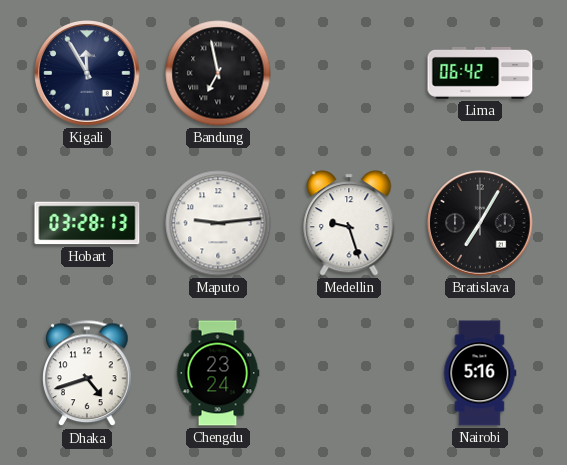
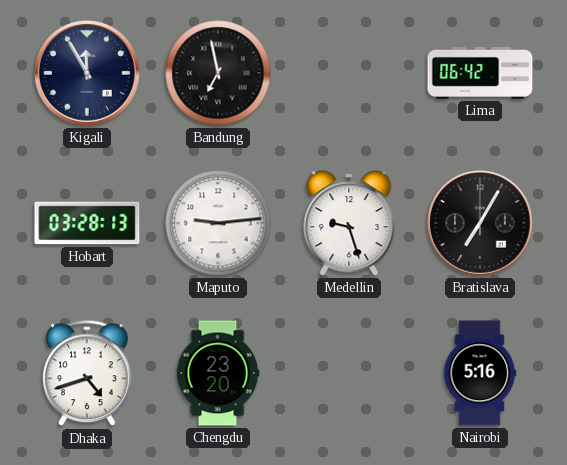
Chengdu: 23:24 -> 23:20 (218, 373)
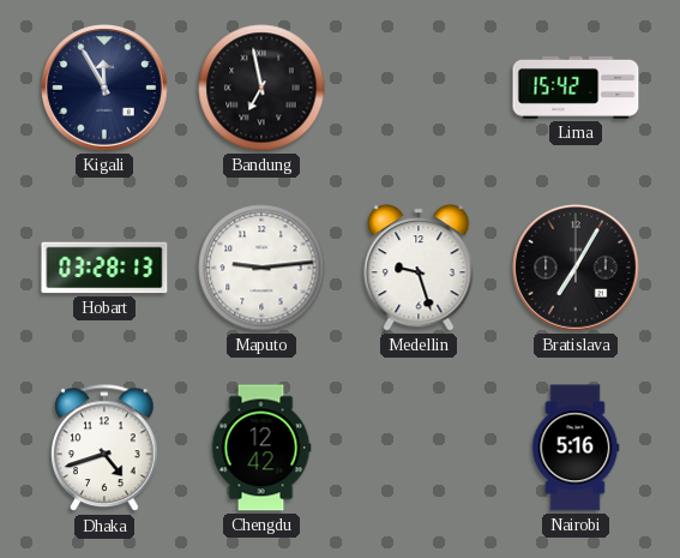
Lima: 06:42 -> 15:42 (576, 88)
Chengdu: 23:20 -> 12:42 (261, 448)
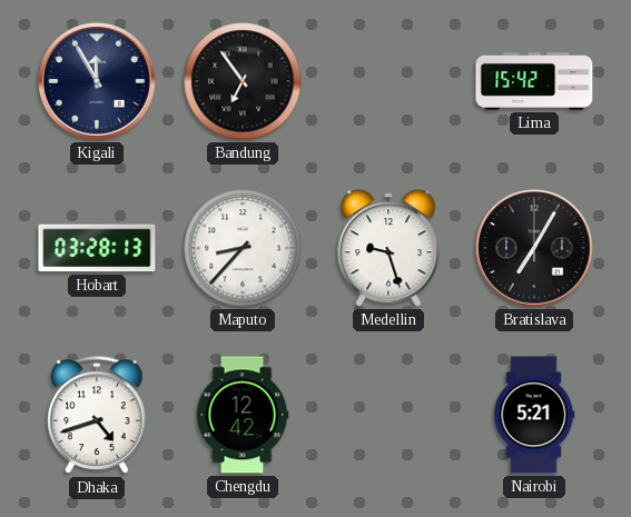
Bandung: 6:58 -> 6:54 (243, 81)
Maputo: 9:14 -> 8:37 (243, 248)
Nairobi: 5:16 -> 5:21 (534, 415)
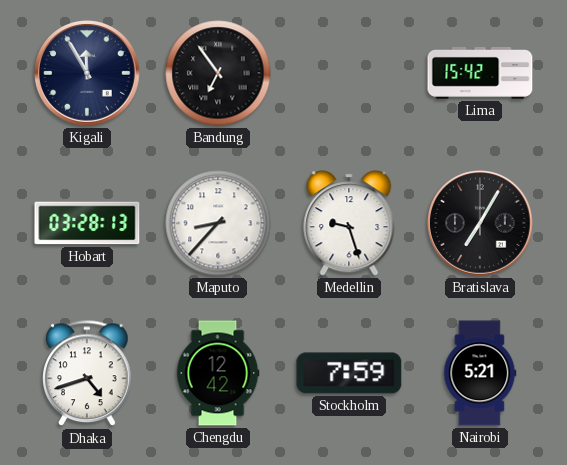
Stockholm: none -> 7:59 (349, 373)
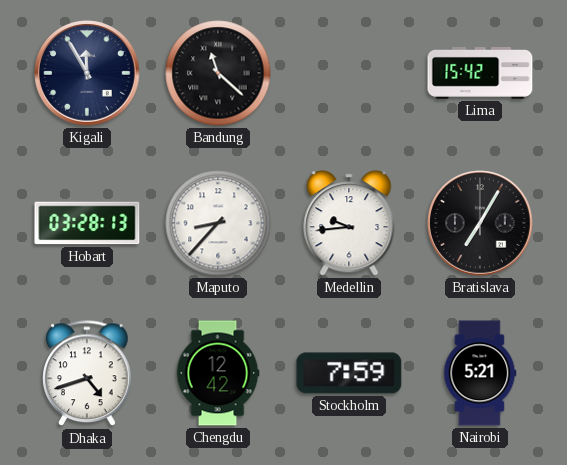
Bandung: 6:54 -> 11:22 (218, 73)
Medellin: 9:27 -> 9:44 (349, 223)
